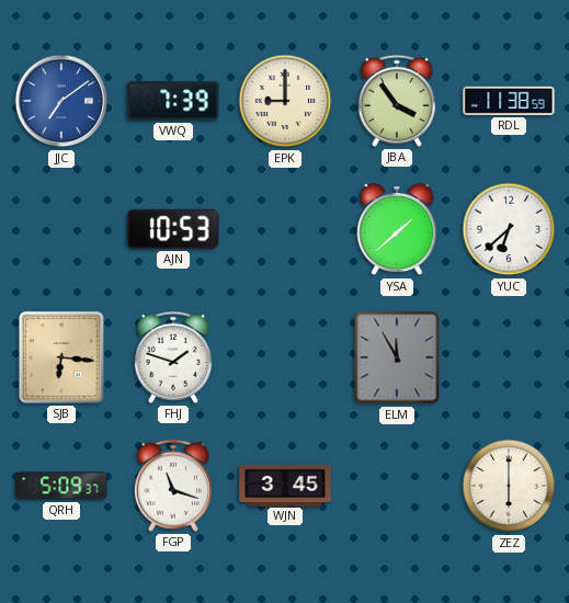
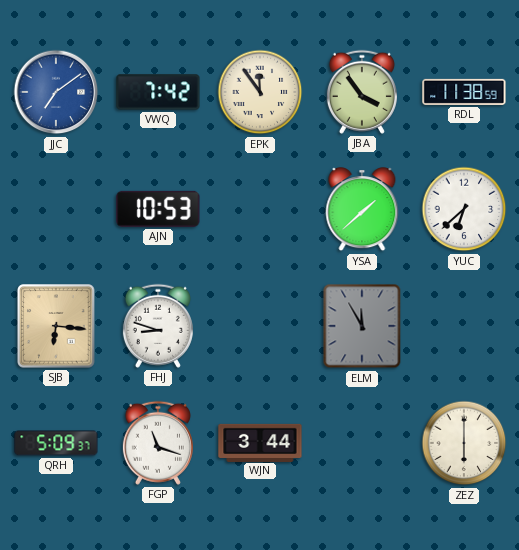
VWQ: 7:39 -> 7:42 (158, 92)
EPK: 9:00 -> 11:54 (260, 92)
FHJ: 1:48 -> 8:48 (158, 326)
WJN: 3:45 -> 3:44 (260, 442)
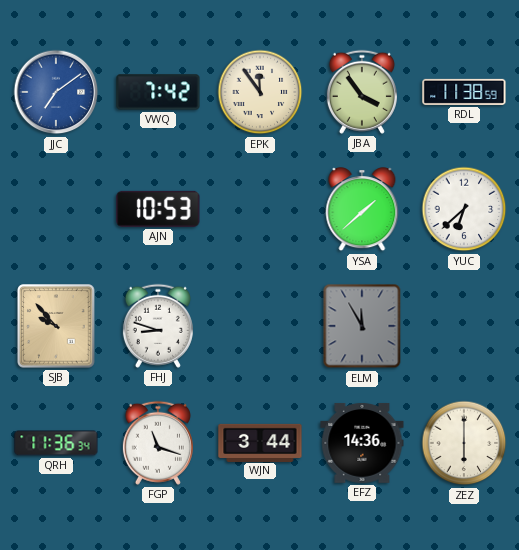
SJB: 6:16 -> 9:53 (56, 326)
QRH: 5:09 -> 11:36 (56, 443)
EFZ: none -> 14:36 (362, 443)
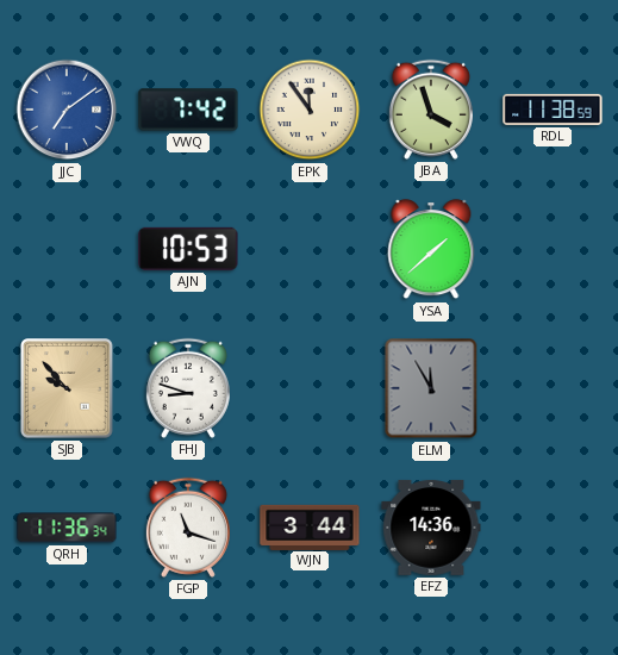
JBA: 3:54 -> 3:57 (431, 110)
YUC: 6:38 -> none (464, 209)
ZEZ: 6:00 -> none (464, 443)
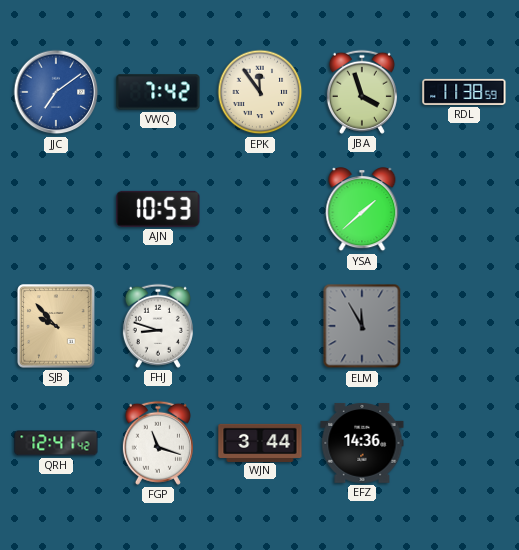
QRH: 11:36 -> 12:41 (56, 443)
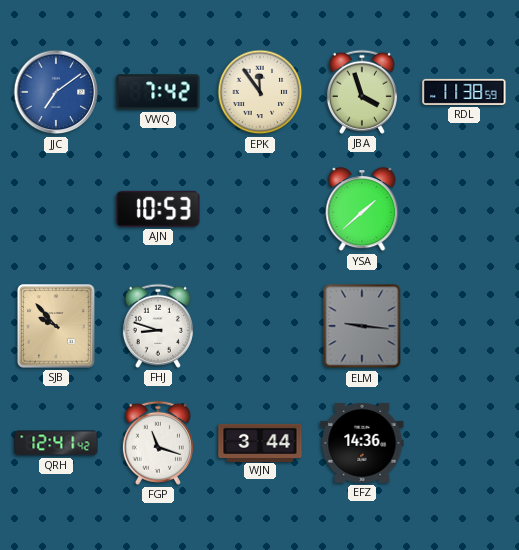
ELM: 11:55 -> 9:16 (362, 326)
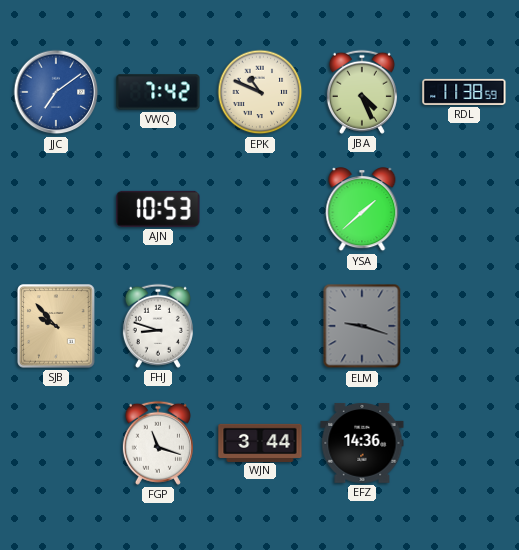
EPK: 11:54 -> 10:49 (260, 92)
JBA: 3:57 -> 4:26 (362, 92)
ELM: 9:16 -> 9:18 (362, 326)
QRH: 12:41 -> none (56, 443)
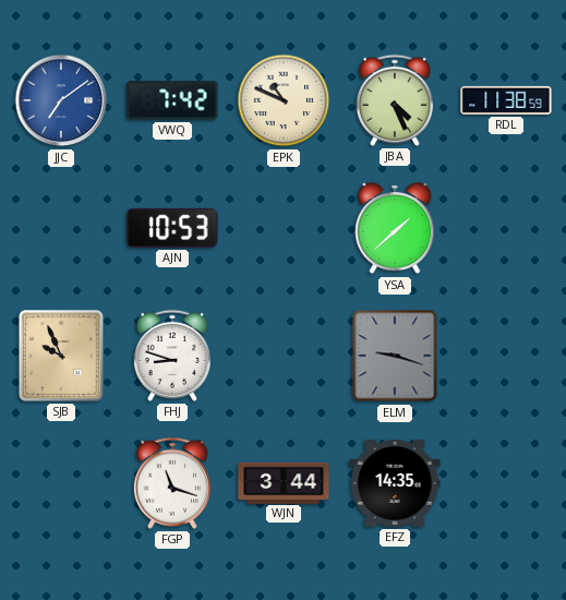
SJB: 9:53 -> 9:56 (61, 356)
EFZ: 14:36 -> 14:35 (395, 483)
